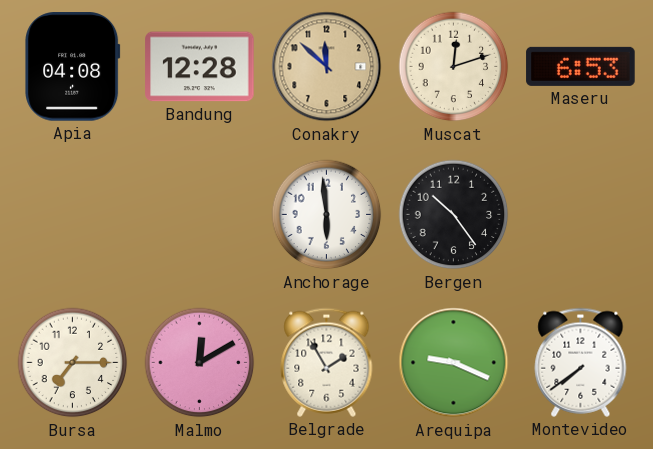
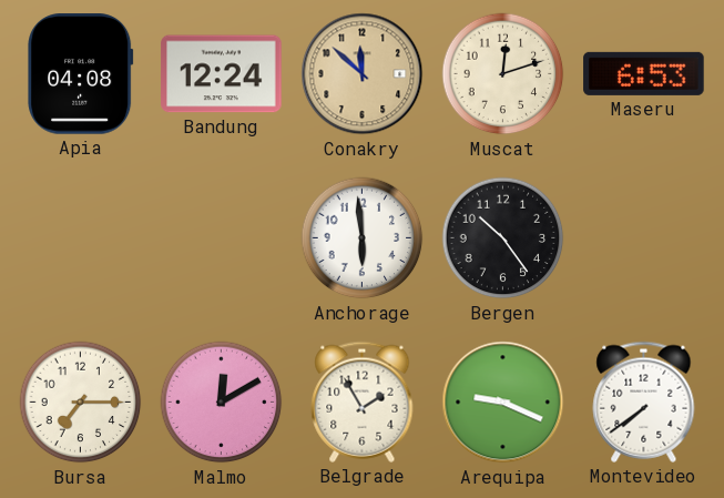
Bandung: 12:28 -> 12:24 (222, 74)
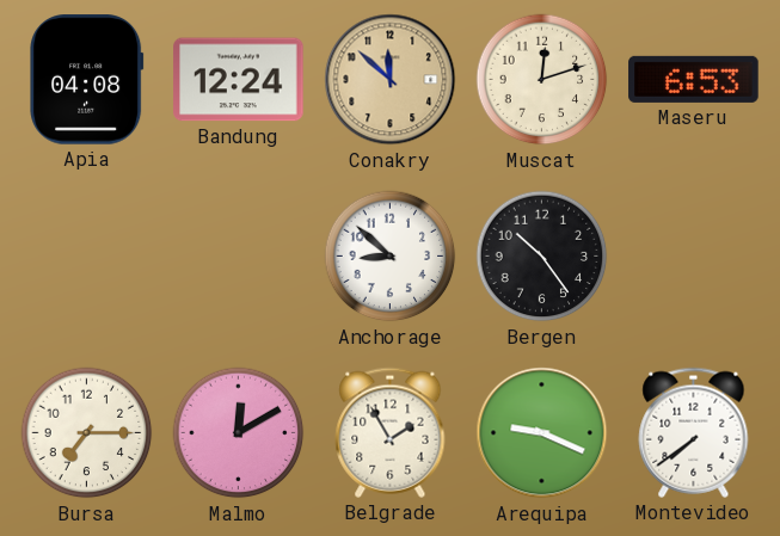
Anchorage: 5:59 -> 8:52 (391, 257)
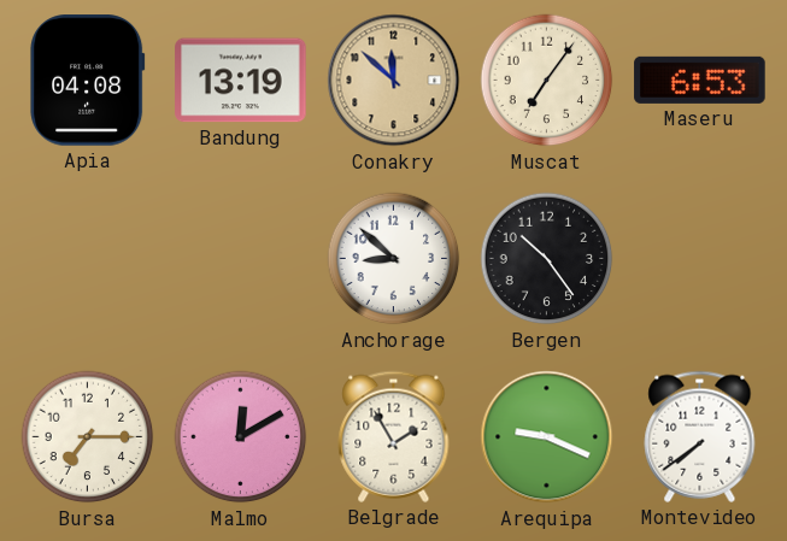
Bandung: 12:24 -> 13:19 (241, 81)
Muscat: 12:12 -> 7:06 (547, 81)
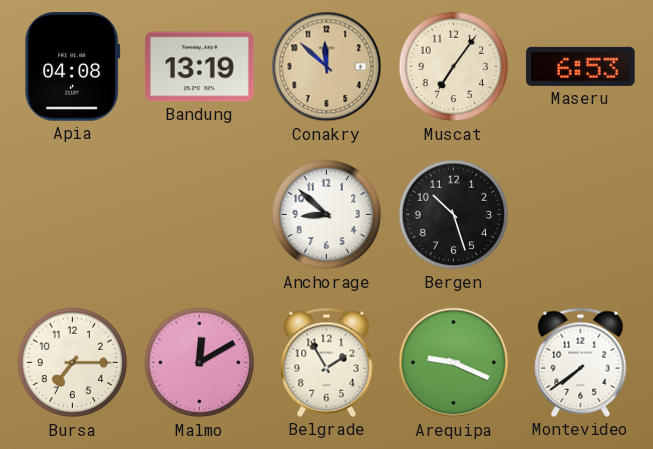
Bergen: 10:24 -> 10:27 (454, 215)
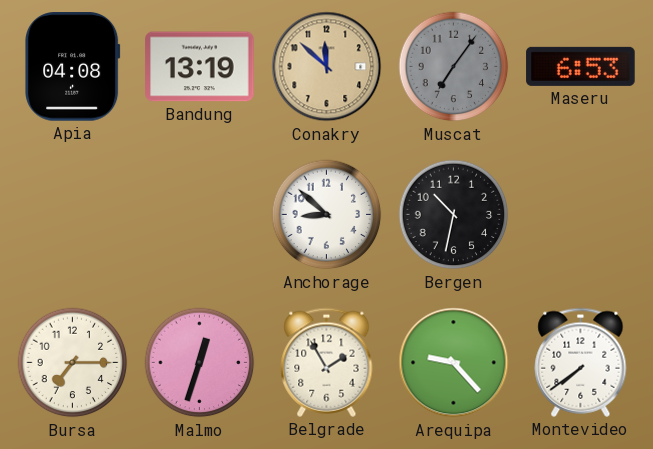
Muscat dial: cream -> grey (454, 67)
Bergen: 10:27 -> 10:32 (454, 215)
Malmo: 12:10 -> 12:33 (200, 363)
Arequipa: 9:19 -> 9:23 (454, 363)
